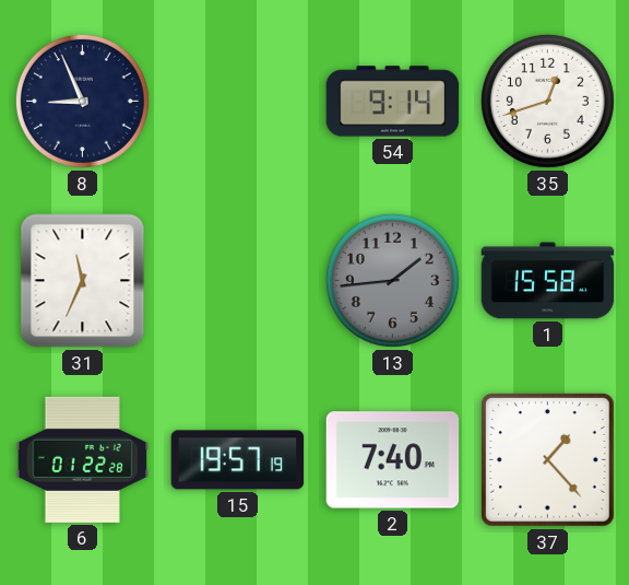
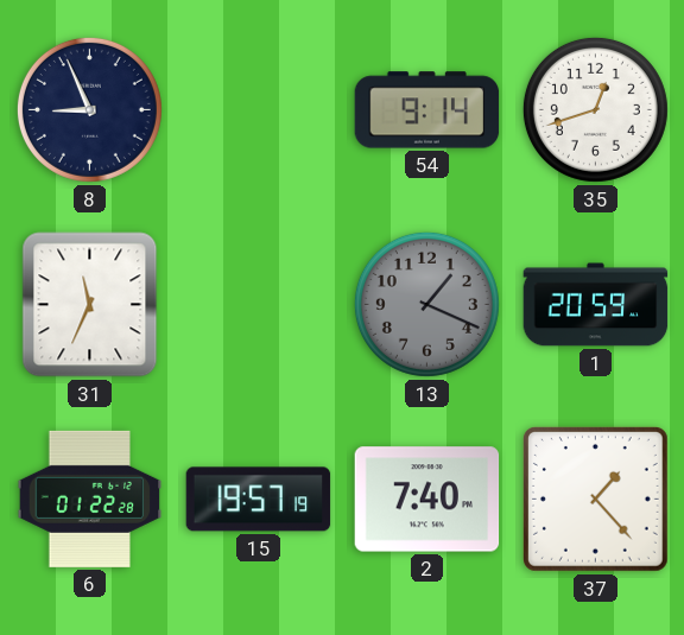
13: 1:44 -> 1:19 (426, 304)
1: 15:58 -> 20:59 (596, 305)
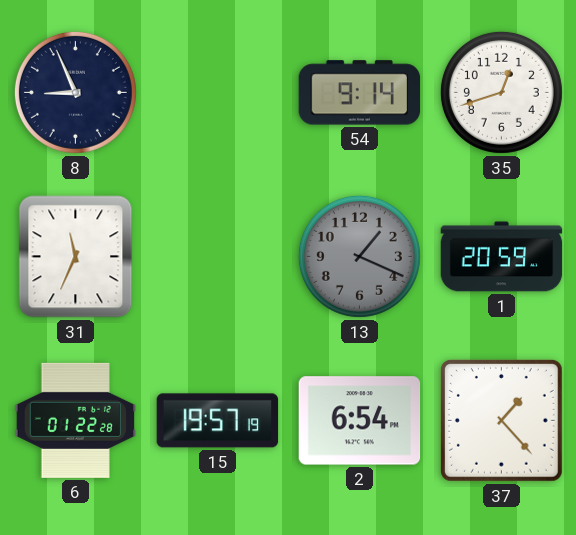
2: 7:40 -> 6:54 (360, 421)
